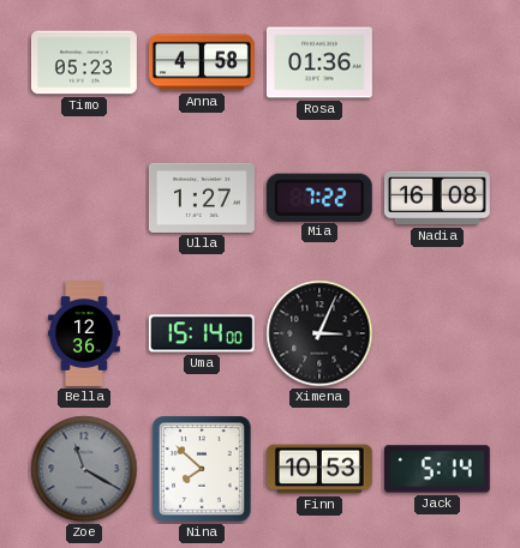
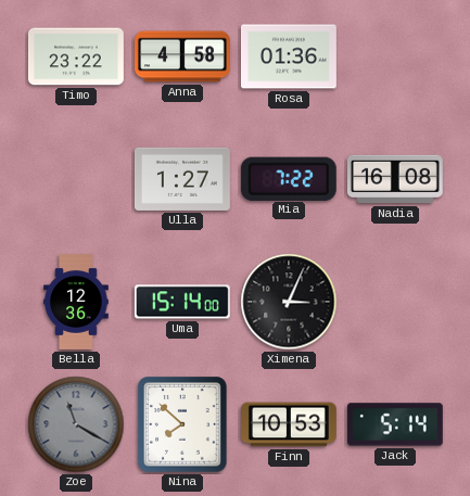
Timo: 05:23 -> 23:22 (76, 56)
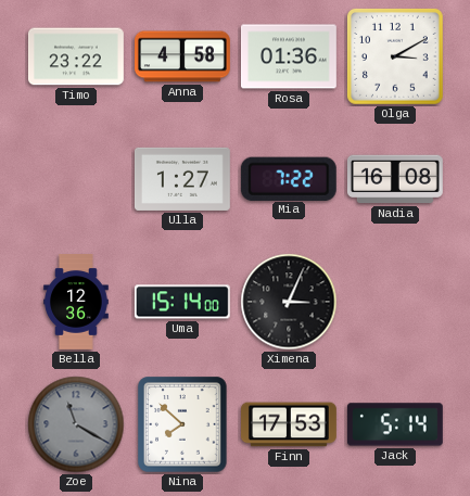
Olga: none -> 3:10 (395, 56)
Finn: 10:53 -> 17:53 (290, 424)
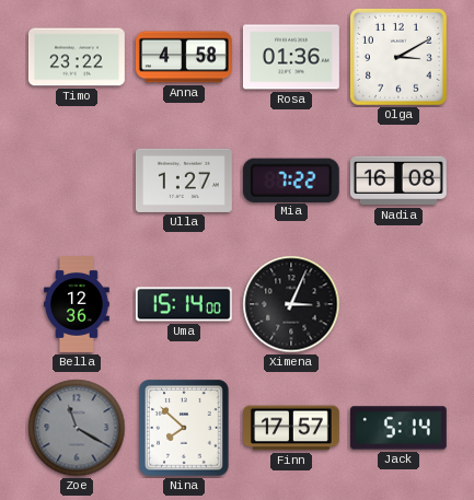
Finn: 17:53 -> 17:57 (292, 428)
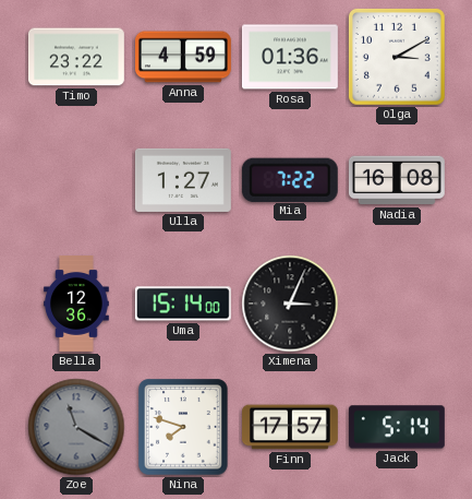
Anna: 4:58 -> 4:59 (184, 57)
Nina: 7:52 -> 7:48 (183, 427)
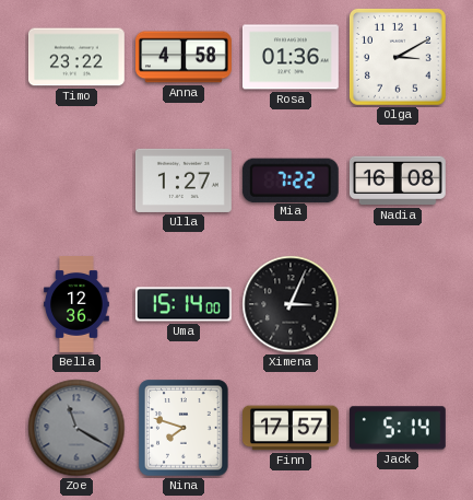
Anna: 4:59 -> 4:58 (185, 57)
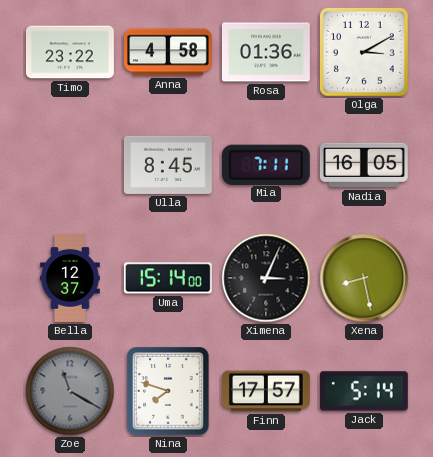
Ulla: 1:27 -> 8:45 (168, 165)
Mia: 7:22 -> 7:11 (266, 164)
Nadia: 16:08 -> 16:05 (364, 165)
Bella: 12:36 -> 12:37 (70, 279)
Xena: none -> 8:28 (364, 278)
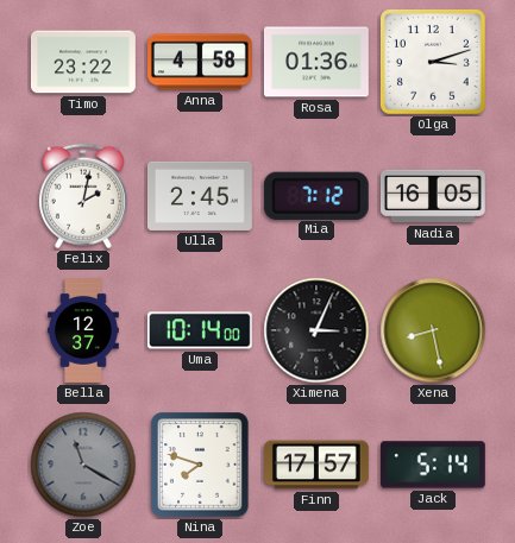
Olga: 3:10 -> 3:12 (433, 62)
Felix: none -> 2:02 (83, 196)
Ulla: 8:45 -> 2:45 (200, 196)
Mia: 7:11 -> 7:12 (316, 195)
Uma: 15:14 -> 10:14 (200, 330)
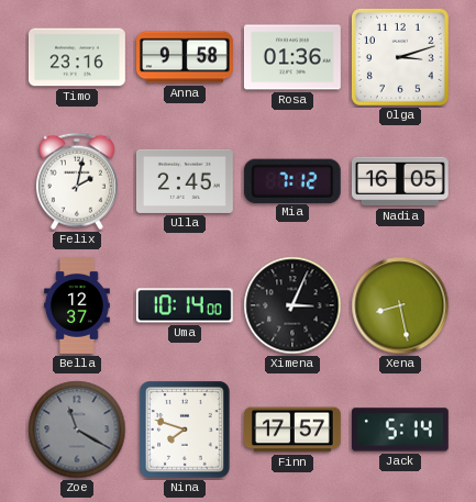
Timo: 23:22 -> 23:16 (77, 57)
Anna: 4:58 -> 9:58 (186, 57)
